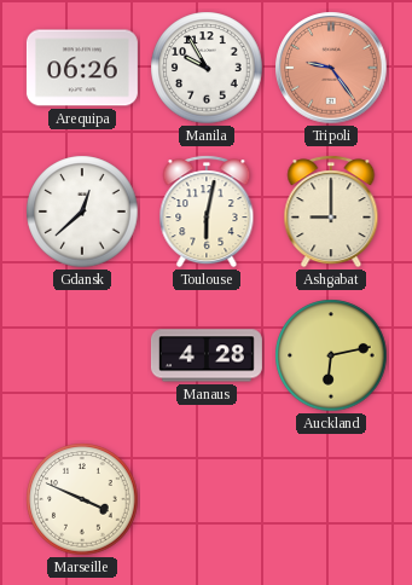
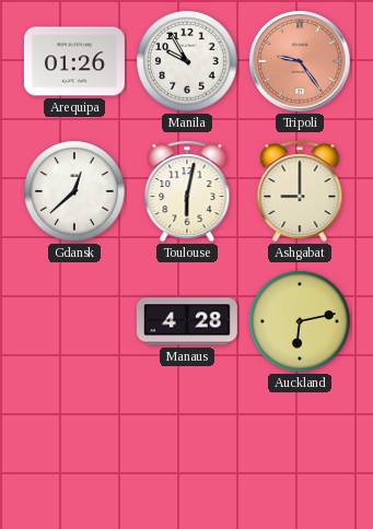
Arequipa: 06:26 -> 01:26 (74, 61)
Marseille: 3:49 -> none (82, 499)
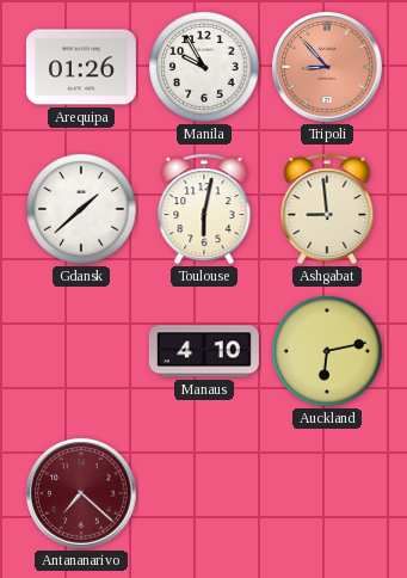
Tripoli: 9:24 -> 8:53 (327, 67)
Gdansk: 12:38 -> 1:38 (81, 209)
Ashgabat: 9:00 -> 8:59 (327, 209)
Manaus: 4:28 -> 4:10 (204, 351)
Antananarivo: none -> 7:22 (81, 493)
